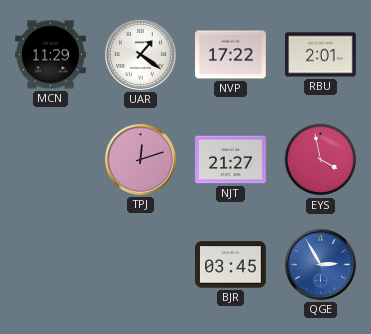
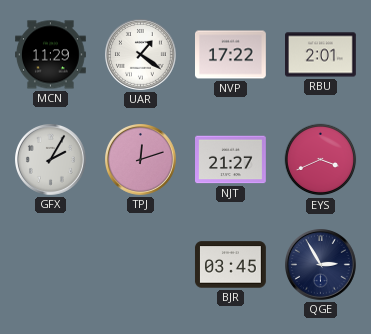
GFX: none -> 2:05 (51, 160)
EYS: 3:58 -> 3:41 (321, 160)
QGE dial: blue -> navy (321, 265)
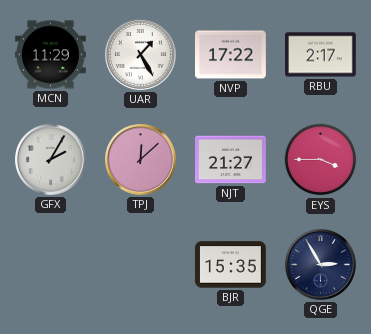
UAR: 1:21 -> 1:25 (141, 55)
RBU: 2:01 -> 2:17 (321, 55)
TPJ: 12:12 -> 12:08 (141, 160)
EYS: 3:41 -> 3:45 (321, 160)
BJR: 03:45 -> 15:35 (231, 265)
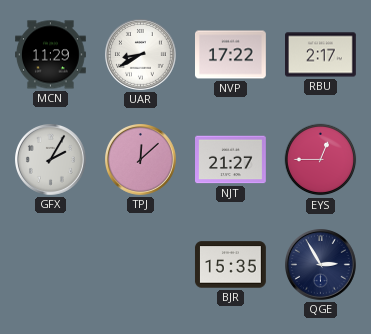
UAR: 1:25 -> 8:40 (141, 55)
EYS: 3:45 -> 12:45 (321, 160)
